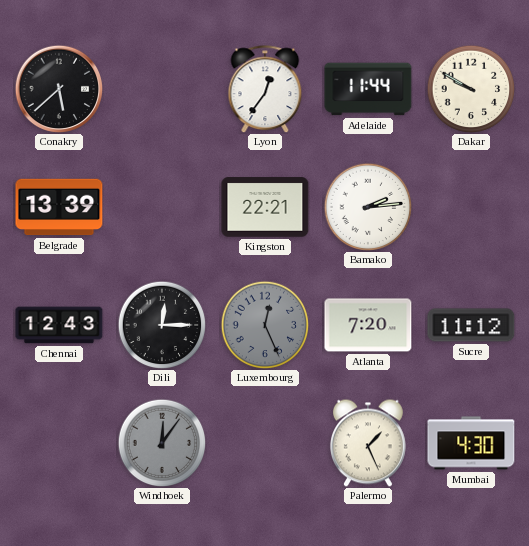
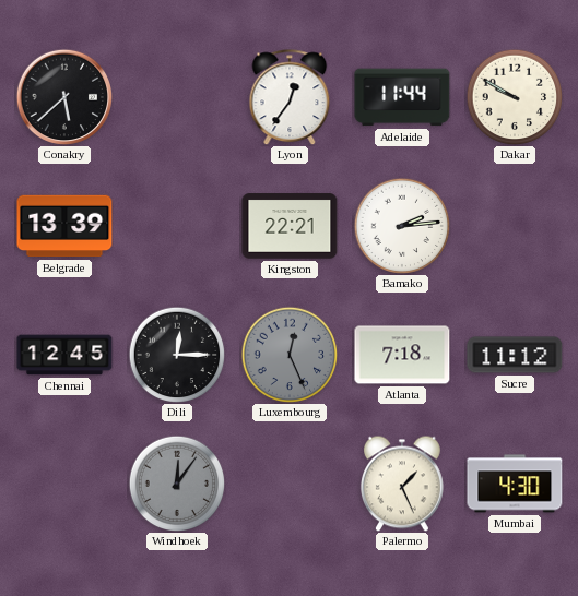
Chennai: 12:43 -> 12:45 (64, 355)
Atlanta: 7:20 -> 7:18 (402, 355)
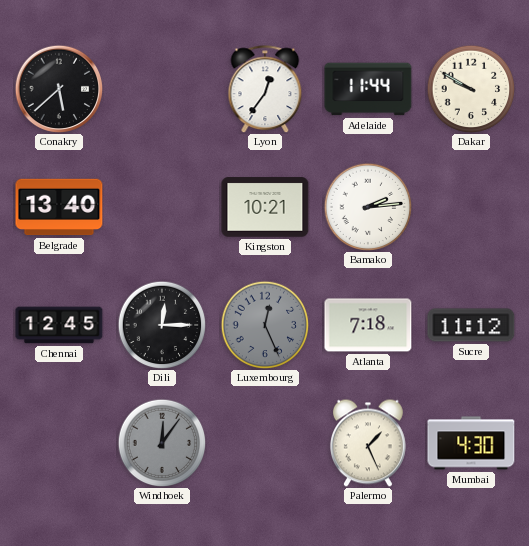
Belgrade: 13:39 -> 13:40 (59, 207)
Kingston: 22:21 -> 10:21 (265, 207)
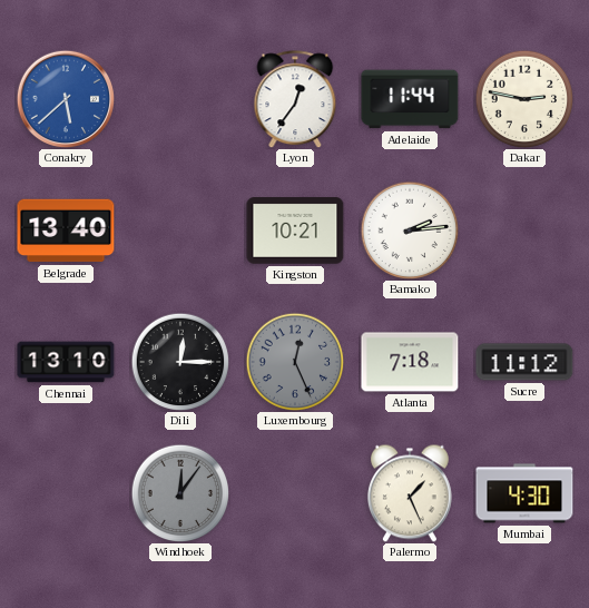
Conakry dial: black -> blue (66, 99)
Dakar: 9:50 -> 2:47 (524, 99)
Chennai: 12:45 -> 13:10 (66, 362)
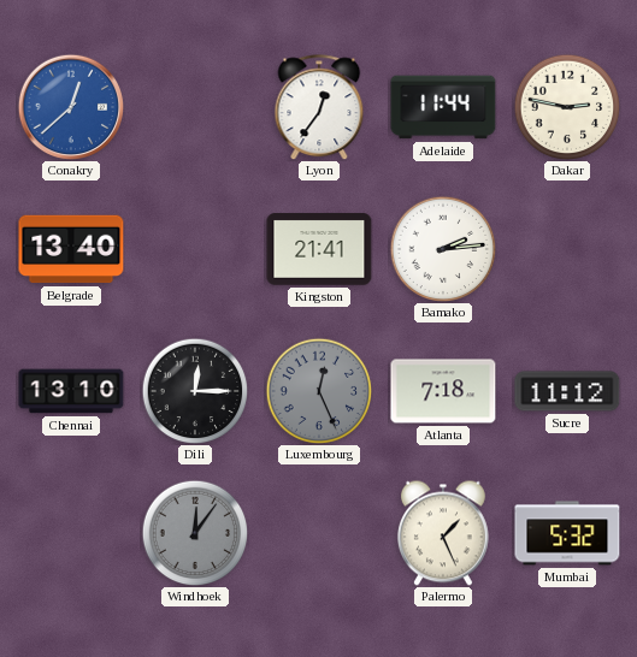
Conakry: 5:38 -> 12:38 (71, 107)
Kingston: 10:21 -> 21:41 (319, 249)
Mumbai: 4:30 -> 5:32 (567, 533)
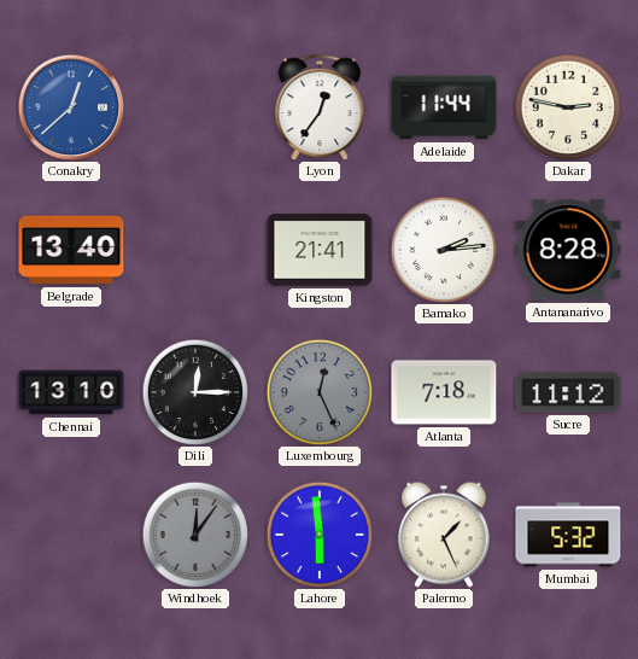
Antananarivo: none -> 8:28 (568, 250)
Lahore: none -> 5:59 (320, 535)
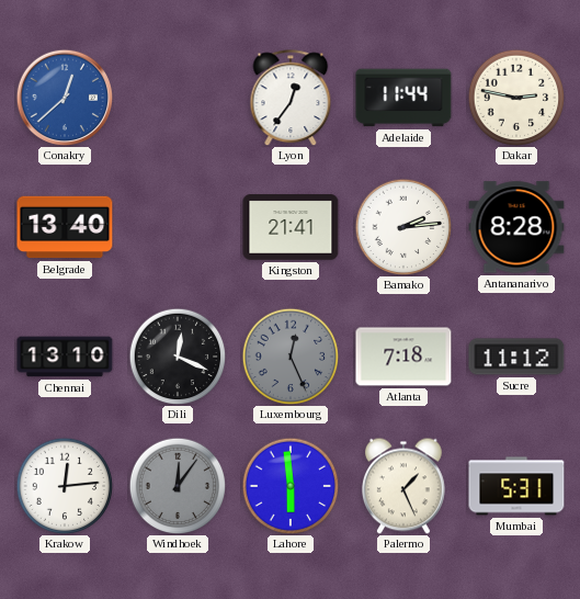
Dili: 12:15 -> 12:19 (178, 357)
Krakow: none -> 12:14 (65, 486)
Mumbai: 5:32 -> 5:31 (516, 486)
